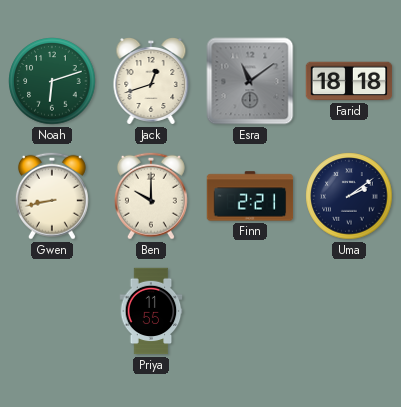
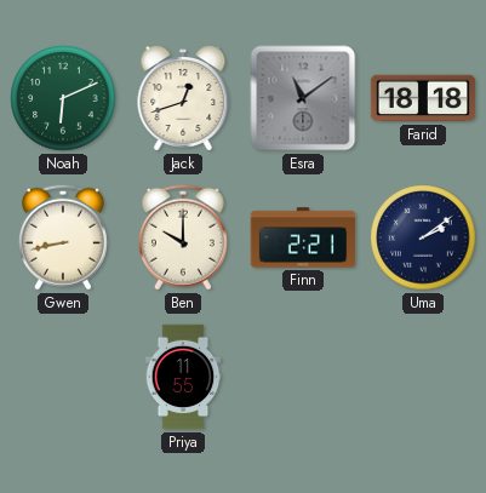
Noah: 6:12 -> 6:11 (63, 98)
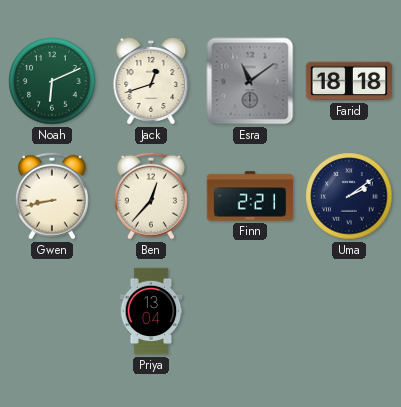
Ben: 10:00 -> 12:37 (151, 196)
Priya: 11:55 -> 13:04 (151, 311)
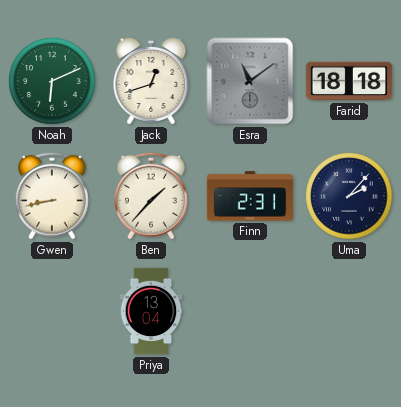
Ben: 12:37 -> 1:37 (151, 196)
Finn: 2:21 -> 2:31 (250, 196)
Uma: 2:09 -> 2:07 (349, 196)
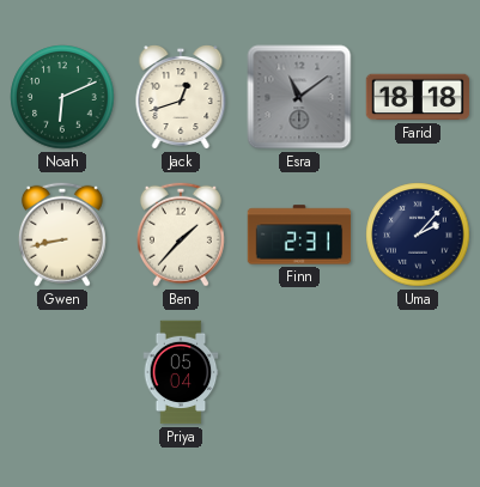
Priya: 13:04 -> 05:04 (181, 372)
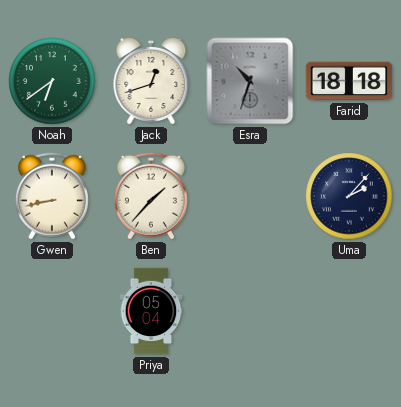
Noah: 6:11 -> 6:39 (52, 81)
Esra: 11:09 -> 10:33 (250, 81)
Finn: 2:31 -> none (299, 235)
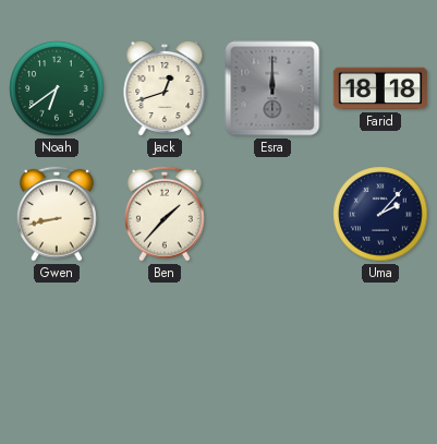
Esra: 10:33 -> 12:00 (272, 88)
Priya: 05:04 -> none (151, 311)
